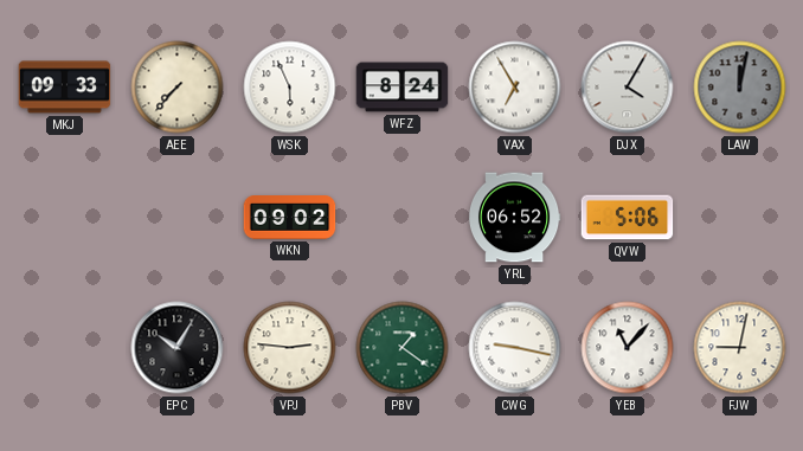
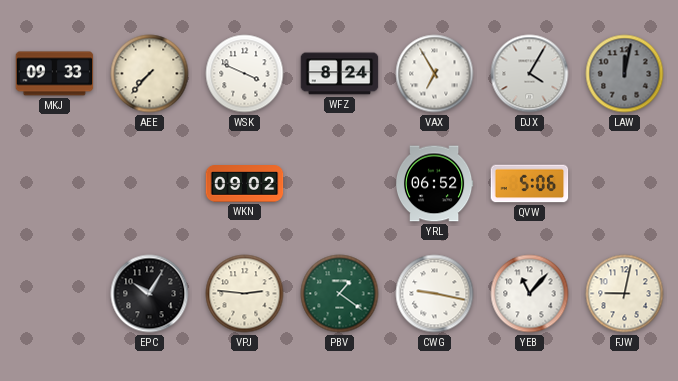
WSK: 5:56 -> 3:49 (245, 74)
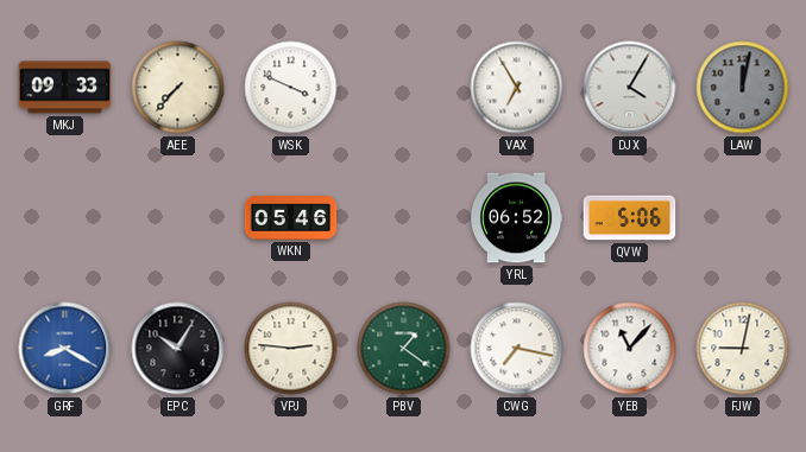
WFZ: 8:24 -> none (340, 74)
WKN: 09:02 -> 05:46 (291, 218)
GRF: none -> 8:20 (65, 349)
CWG: 9:17 -> 7:17 (517, 349)
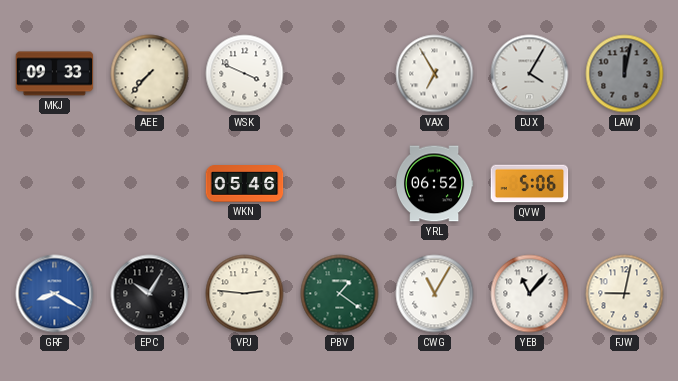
CWG: 7:17 -> 11:05 (435, 294)
